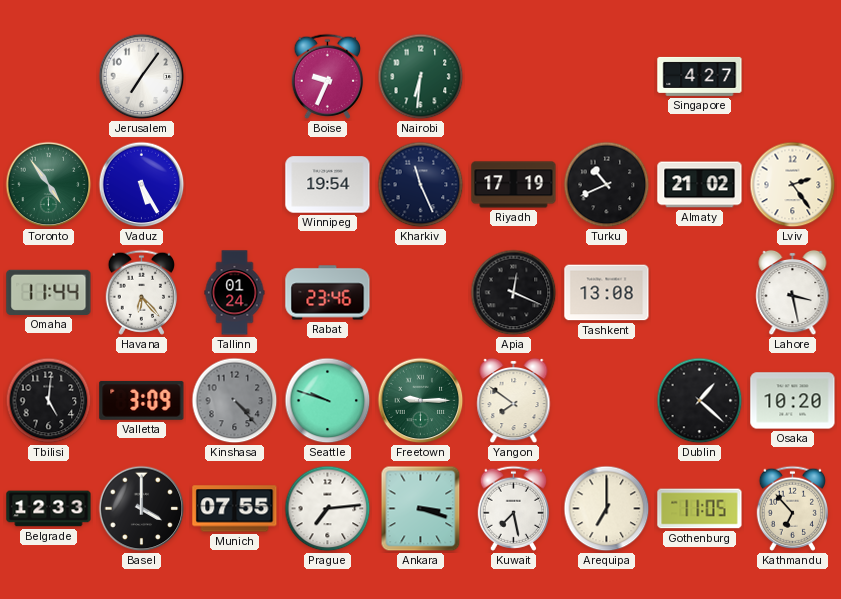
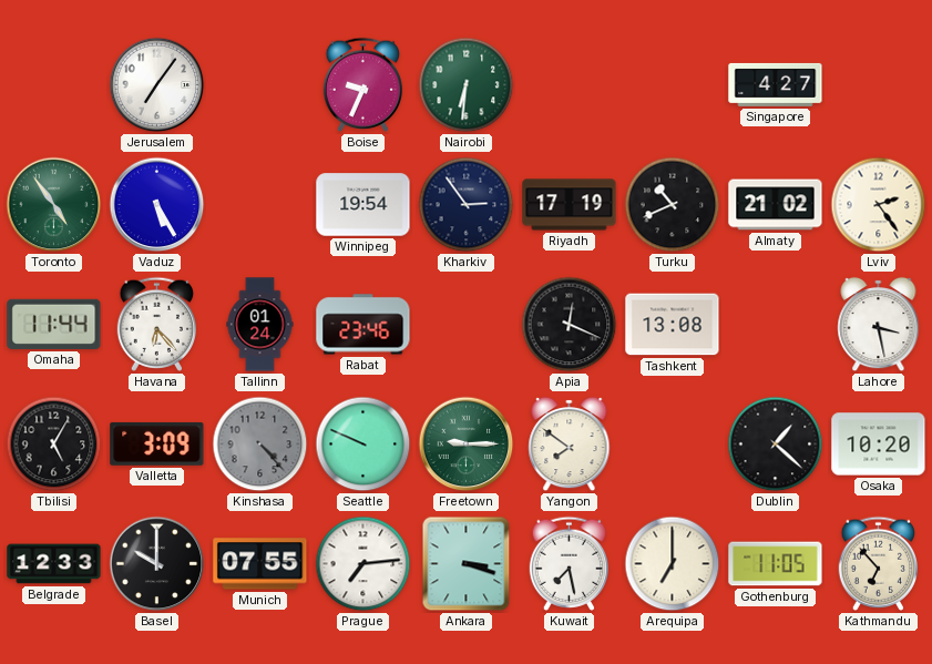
Kharkiv: 11:26 -> 2:54 (467, 205)
Tbilisi: 5:01 -> 5:05 (54, 445)
Seattle: 9:48 -> 9:49 (363, 445)
Basel: 4:00 -> 10:00 (157, 564)
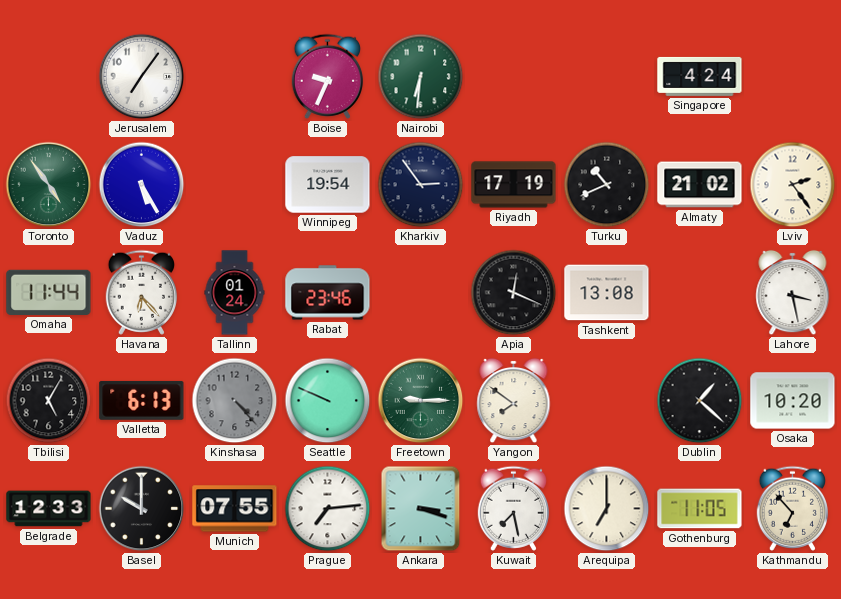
Singapore: 4:27 -> 4:24 (700, 76)
Valletta: 3:09 -> 6:13 (142, 400)
